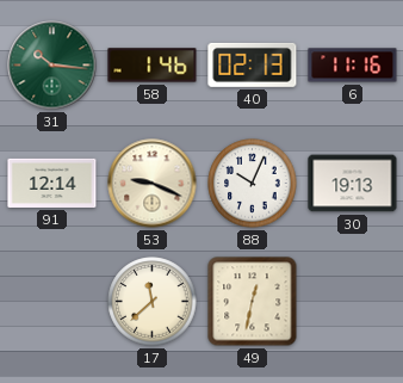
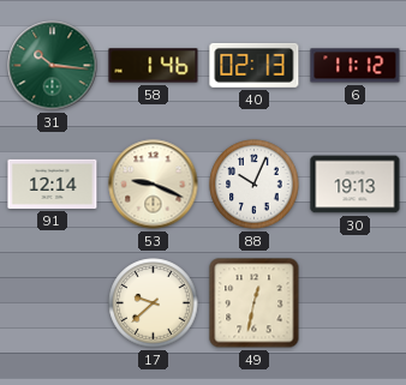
6: 11:16 -> 11:12 (356, 66)
17: 11:38 -> 9:38 (154, 303)
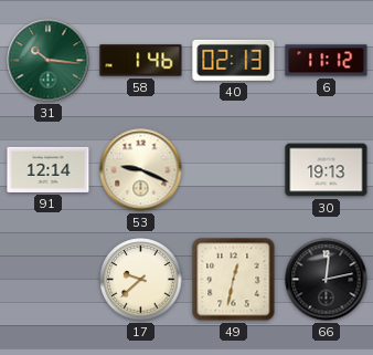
88: 10:04 -> none (255, 185)
66: none -> 12:13 (327, 280)
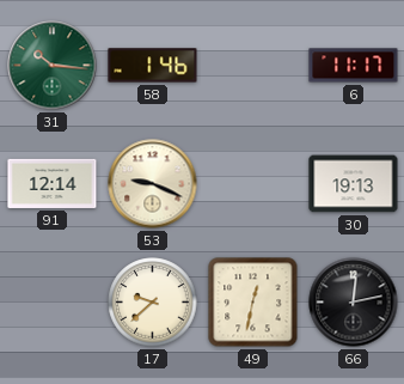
40: 02:13 -> none (234, 60)
6: 11:12 -> 11:17 (354, 66)
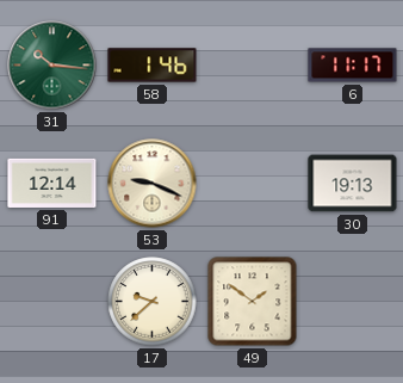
49: 12:32 -> 1:51 (253, 302)
66: 12:13 -> none (354, 303)
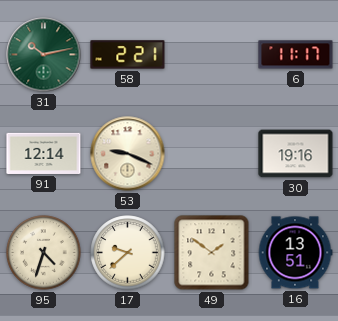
31: 10:16 -> 10:13 (44, 55)
58: 1:46 -> 2:21 (128, 55)
30: 19:13 -> 19:16 (296, 154)
95: none -> 4:33 (44, 253)
16: none -> 13:51 (295, 253)
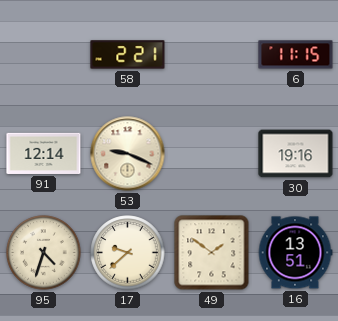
31: 10:13 -> none (44, 55)
6: 11:17 -> 11:15 (296, 55)
